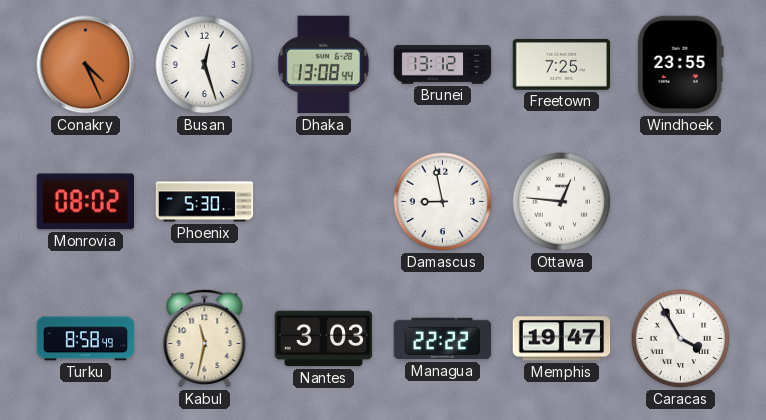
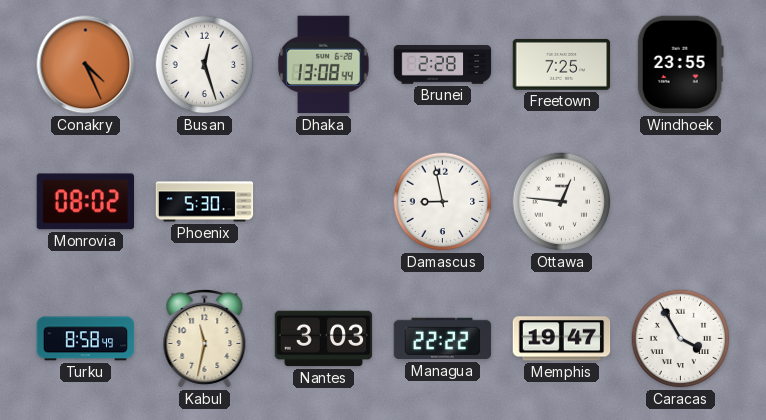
Brunei: 13:12 -> 2:28 (443, 65)
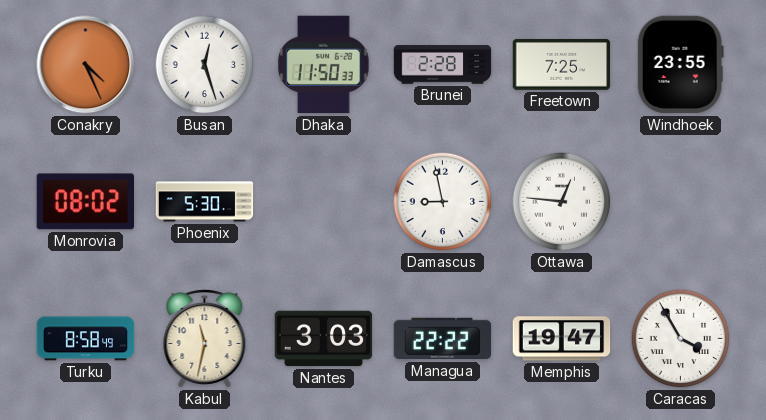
Dhaka: 13:08 -> 11:50 (324, 65)
